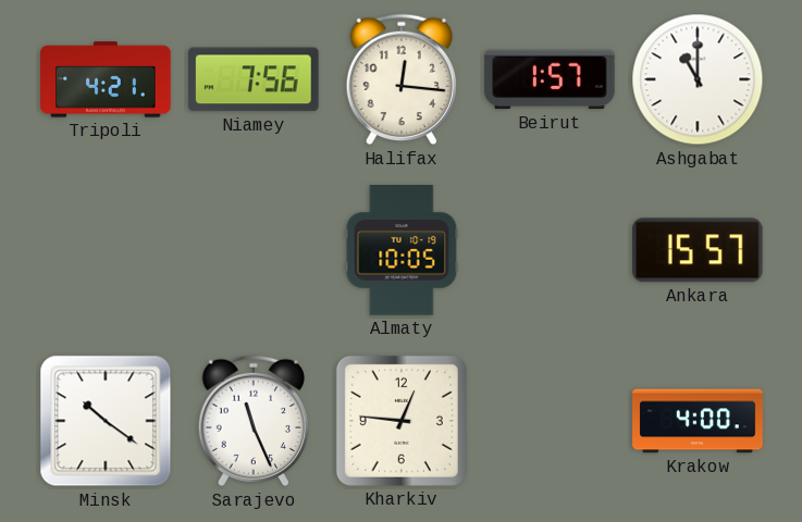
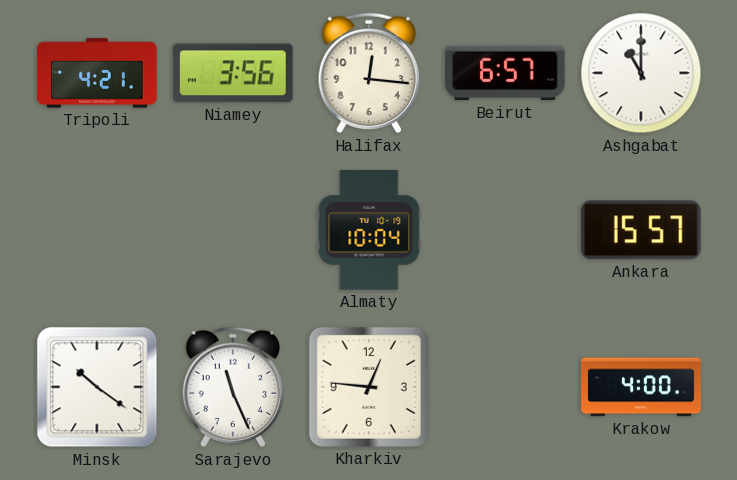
Niamey: 7:56 -> 3:56 (233, 73)
Beirut: 1:57 -> 6:57 (505, 73)
Almaty: 10:05 -> 10:04 (369, 230)
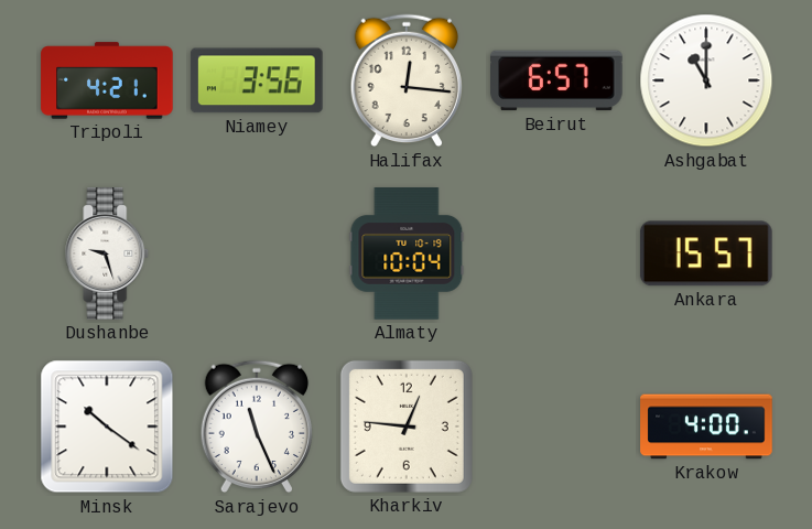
Dushanbe: none -> 9:27 (107, 253)
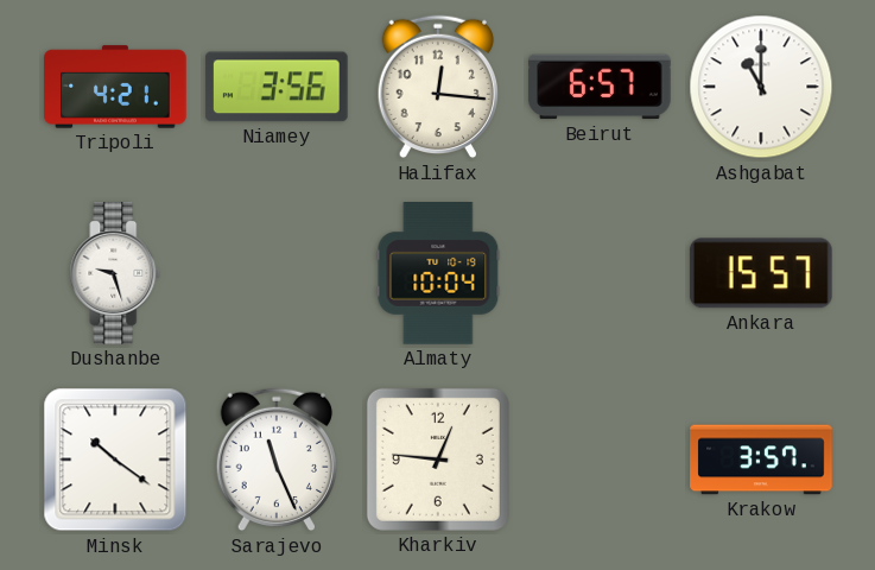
Krakow: 4:00 -> 3:57 (761, 460)
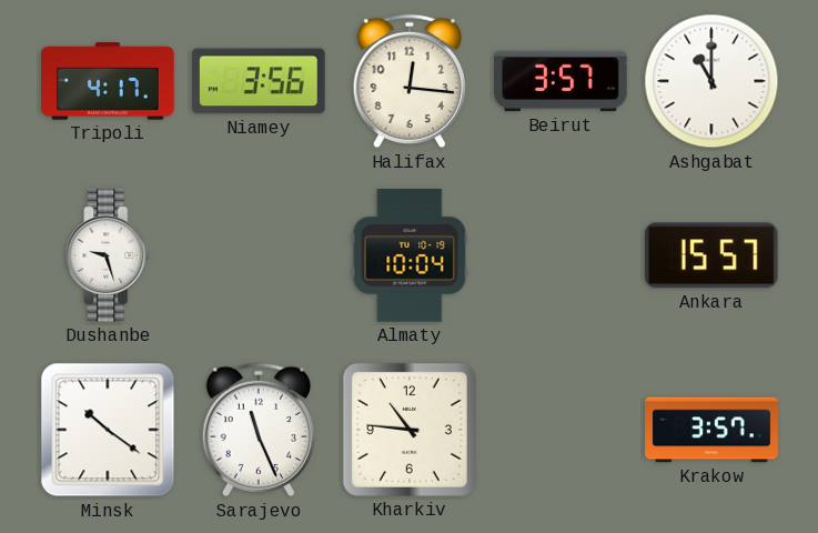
Tripoli: 4:21 -> 4:17 (108, 81)
Beirut: 6:57 -> 3:57 (561, 81)
Kharkiv: 12:46 -> 10:46 (410, 430)
